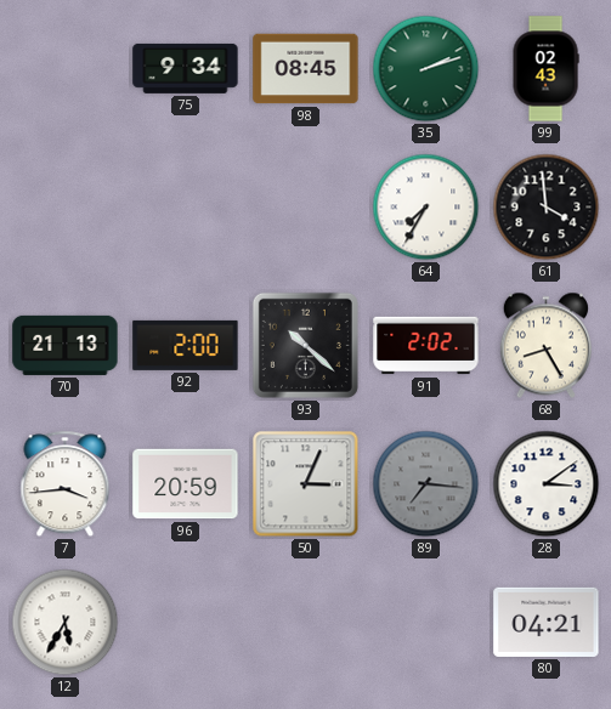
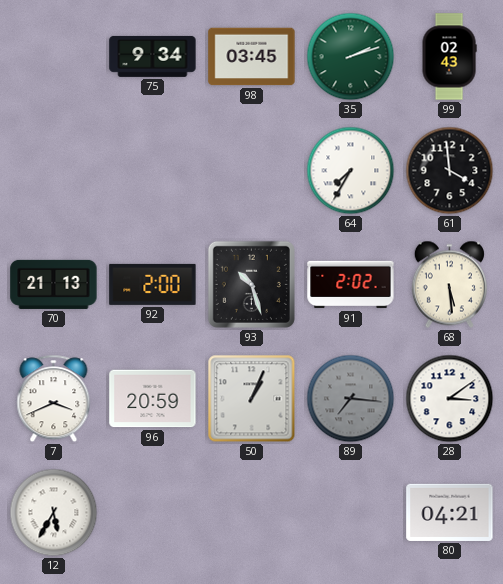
98: 08:45 -> 03:45 (252, 57)
93: 10:22 -> 10:27 (251, 284)
68: 8:25 -> 5:29 (449, 285)
7: 3:44 -> 3:41 (54, 399)
50: 3:04 -> 1:04 (252, 399)
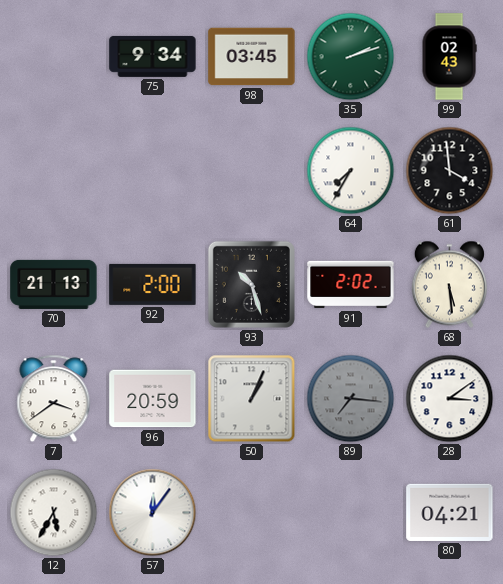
7: 3:41 -> 3:39 (54, 399)
57: none -> 12:06 (153, 513)
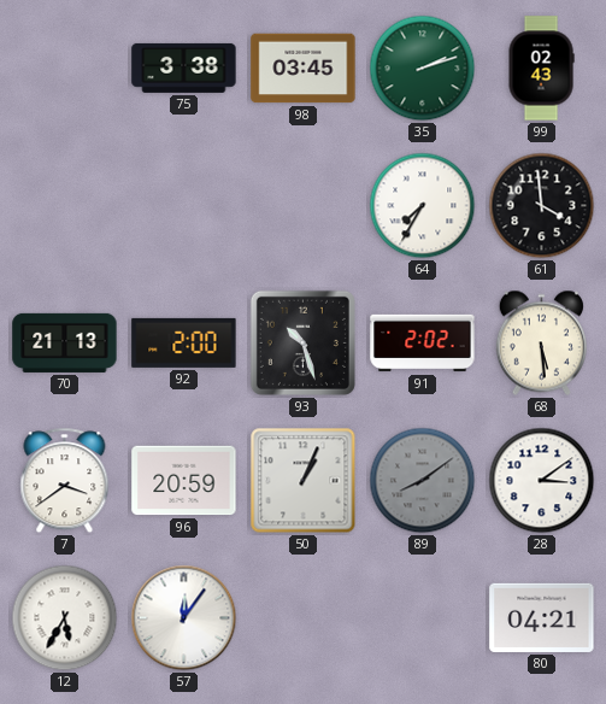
75: 9:34 -> 3:38 (184, 68)
89: 7:16 -> 8:09 (423, 481)
